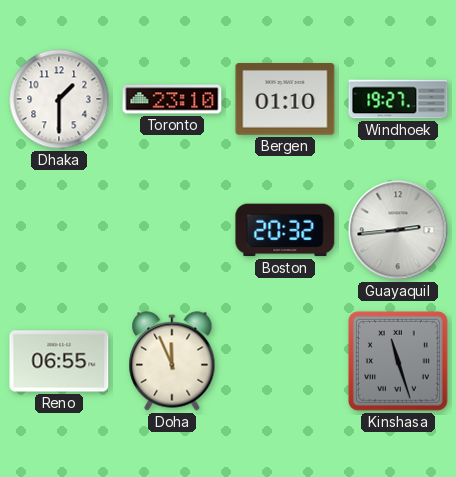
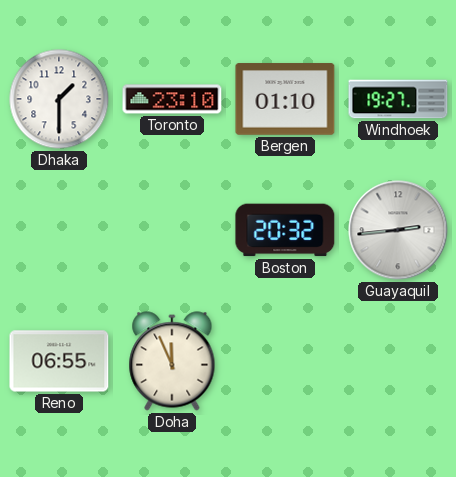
Kinshasa: 11:27 -> none (398, 361)
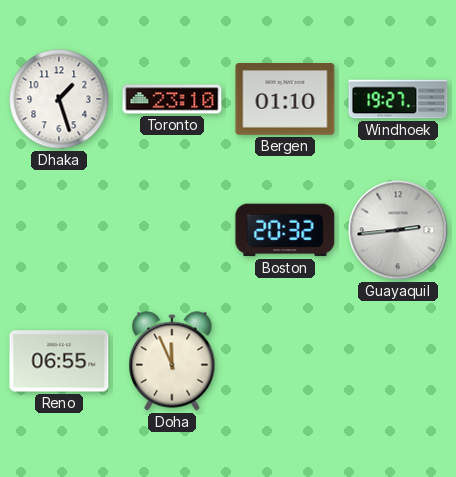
Dhaka: 1:30 -> 1:27 (59, 99)
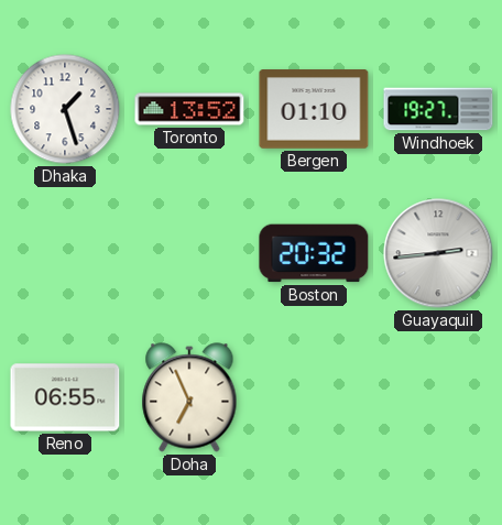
Toronto: 23:10 -> 13:52 (189, 109)
Doha: 11:56 -> 6:56 (189, 397)
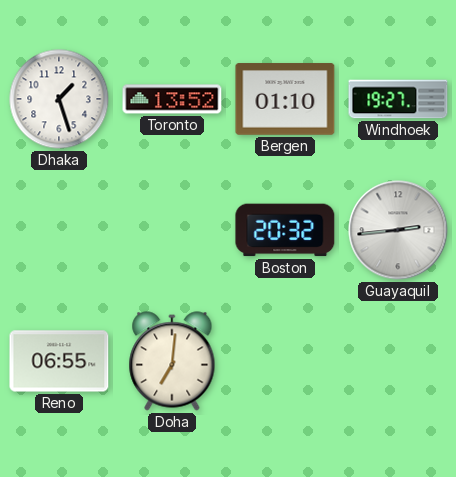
Doha: 6:56 -> 7:01 (172, 361)
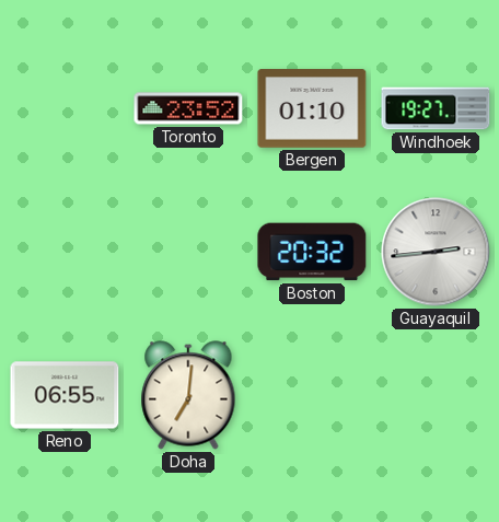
Dhaka: 1:27 -> none (59, 99)
Toronto: 13:52 -> 23:52 (188, 108)
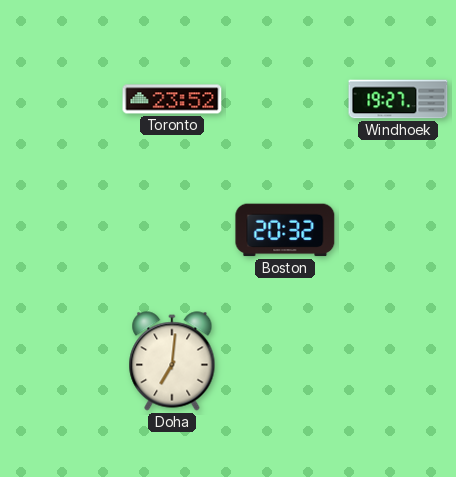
Bergen: 01:10 -> none (312, 108)
Guayaquil: 2:44 -> none (436, 252)
Reno: 06:55 -> none (65, 395)
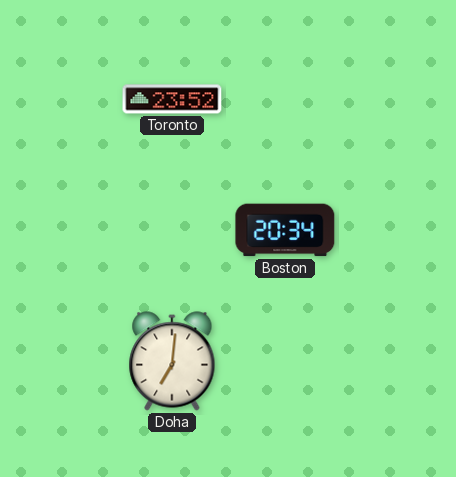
Windhoek: 19:27 -> none (398, 99)
Boston: 20:32 -> 20:34 (285, 230)
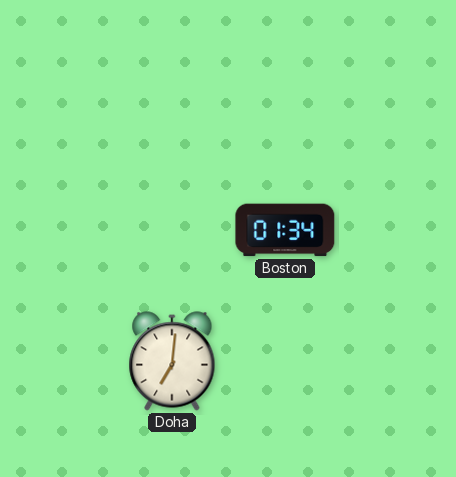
Toronto: 23:52 -> none (172, 99)
Boston: 20:34 -> 01:34 (285, 230)
